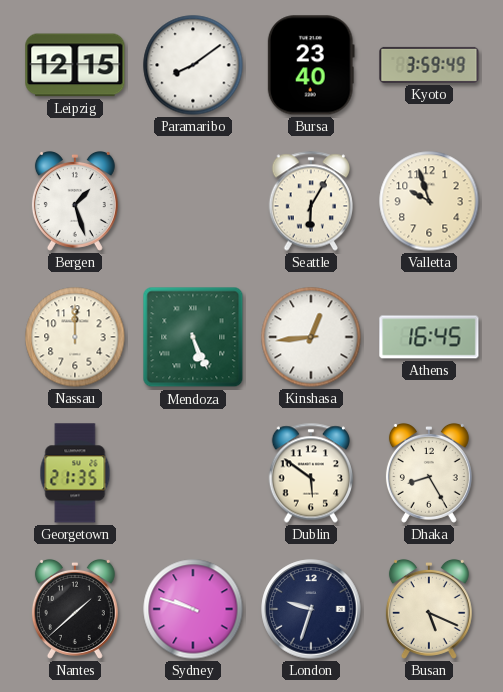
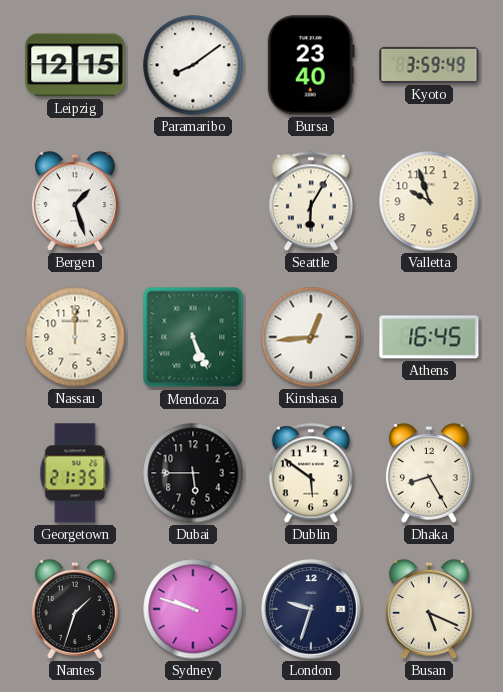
Dubai: none -> 5:45 (193, 473)
Nantes: 1:38 -> 1:33 (75, 609)
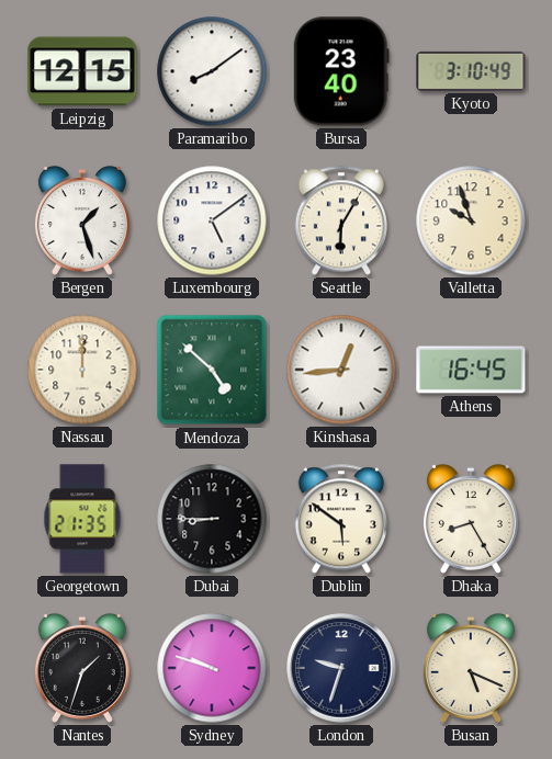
Kyoto: 3:59 -> 3:10 (471, 71)
Luxembourg: none -> 5:09 (212, 220)
Mendoza: 5:26 -> 4:52 (212, 370)
Dubai: 5:45 -> 8:45 (212, 519)
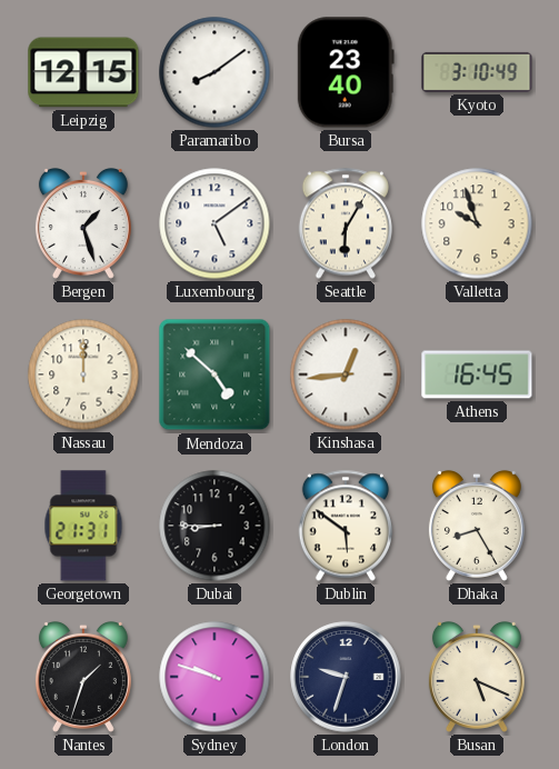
Georgetown: 21:35 -> 21:31 (83, 526)
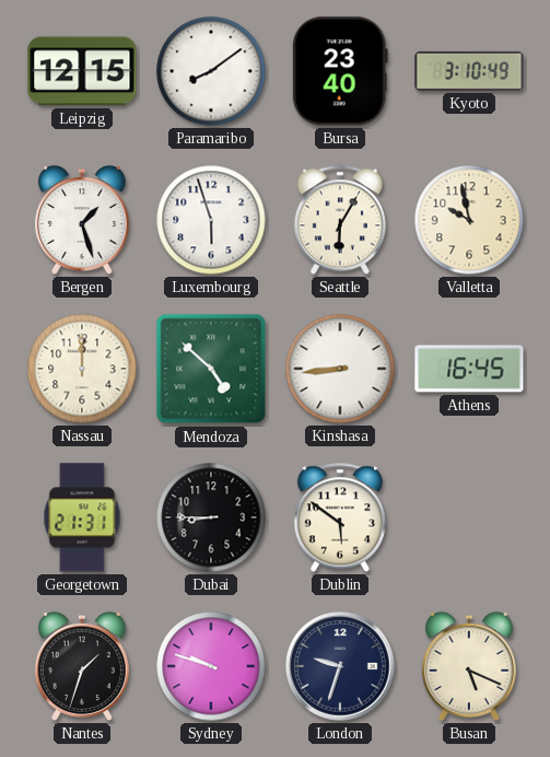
Luxembourg: 5:09 -> 5:57 (211, 220)
Valletta: 9:57 -> 9:58 (469, 220)
Kinshasa: 12:44 -> 8:44 (340, 369)
Dhaka: 8:25 -> none (477, 526)
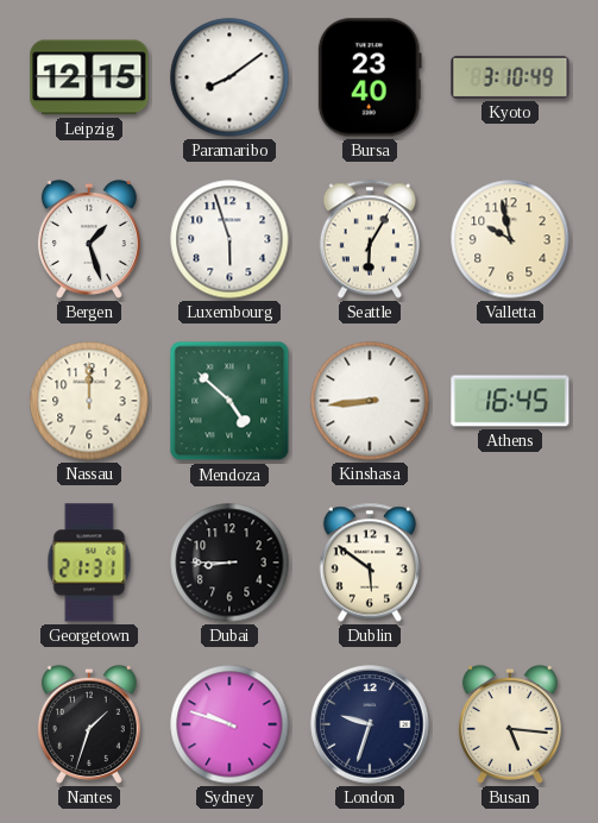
Busan: 5:19 -> 5:16 (510, 724)
